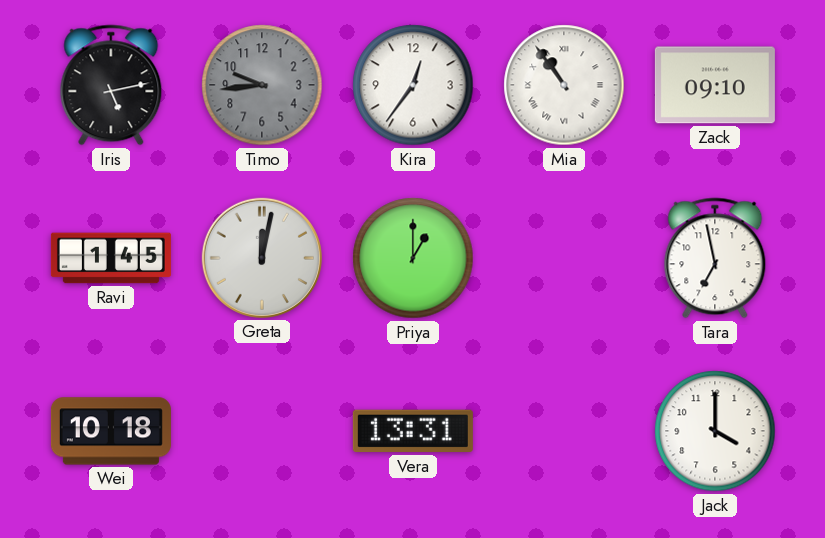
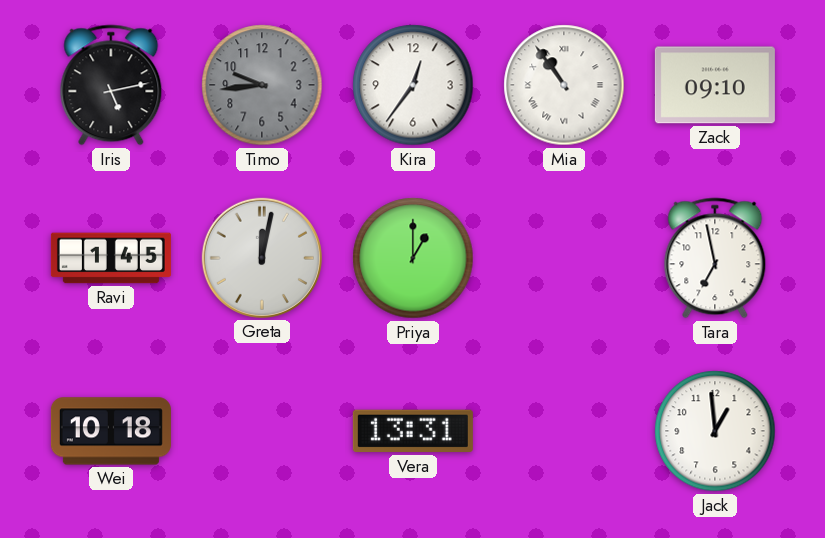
Jack: 4:00 -> 12:59 (715, 431)
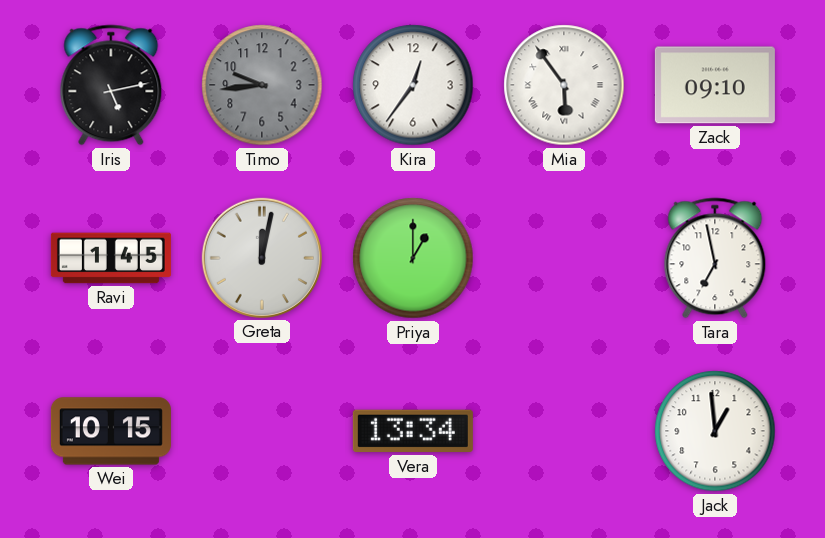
Mia: 10:54 -> 5:54 (564, 85)
Wei: 10:18 -> 10:15 (111, 431)
Vera: 13:31 -> 13:34 (413, 431)
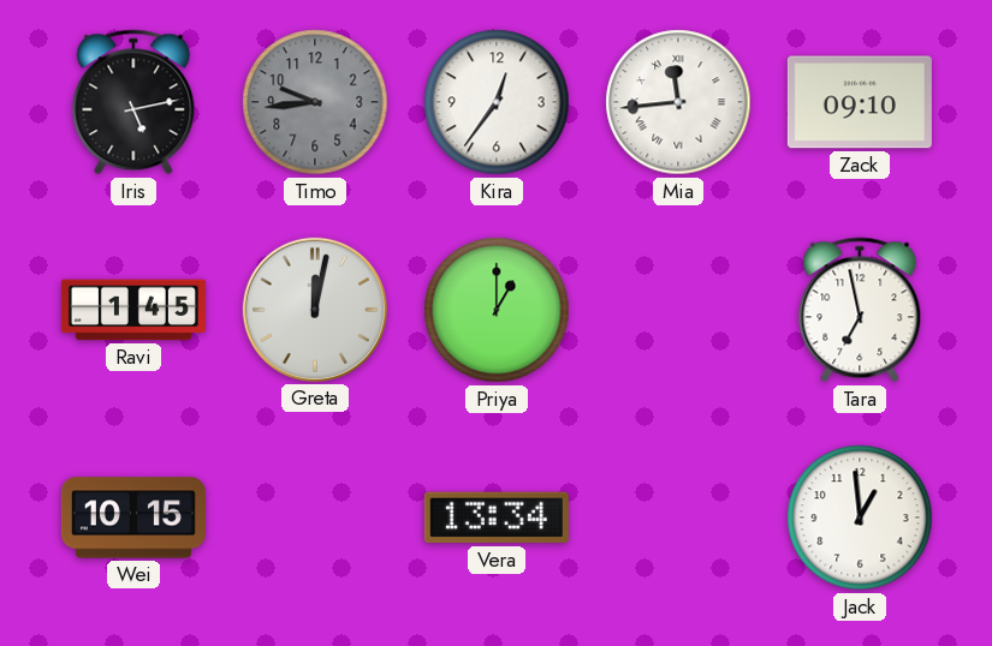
Mia: 5:54 -> 11:44 (678, 102)
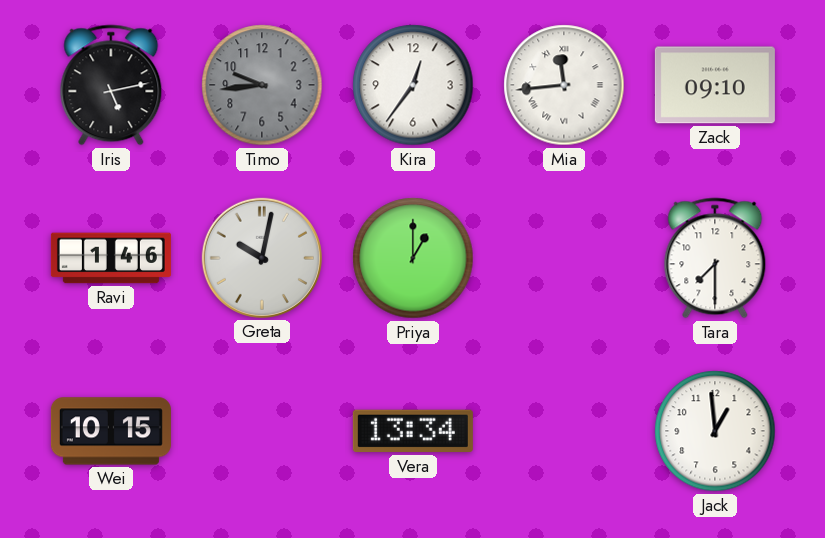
Ravi: 1:45 -> 1:46 (111, 258)
Greta: 12:02 -> 10:02 (262, 258)
Tara: 6:58 -> 7:30 (715, 258)
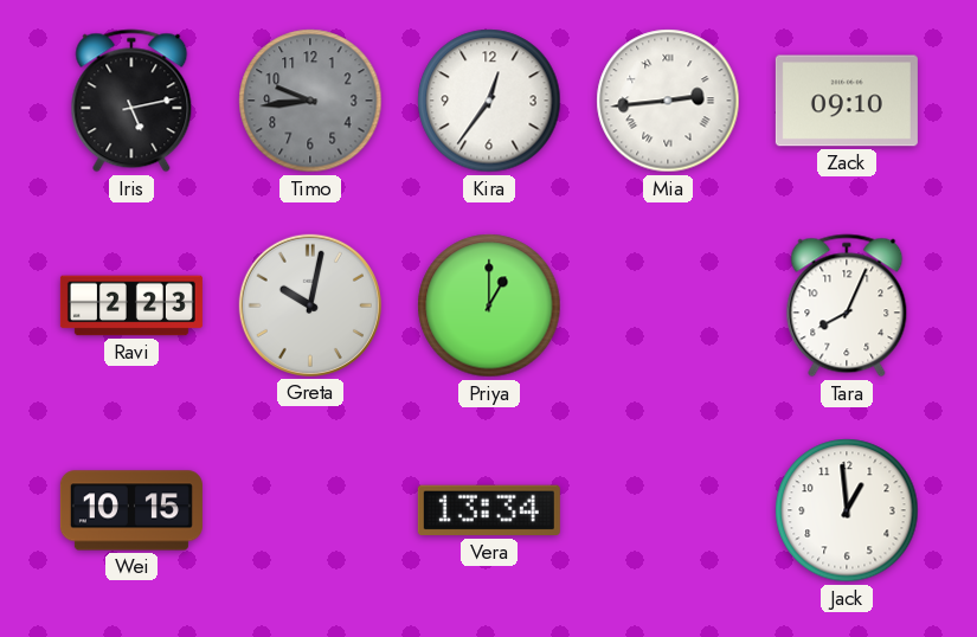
Mia: 11:44 -> 2:44 (668, 101)
Ravi: 1:46 -> 2:23 (131, 305)
Tara: 7:30 -> 8:04 (847, 305)
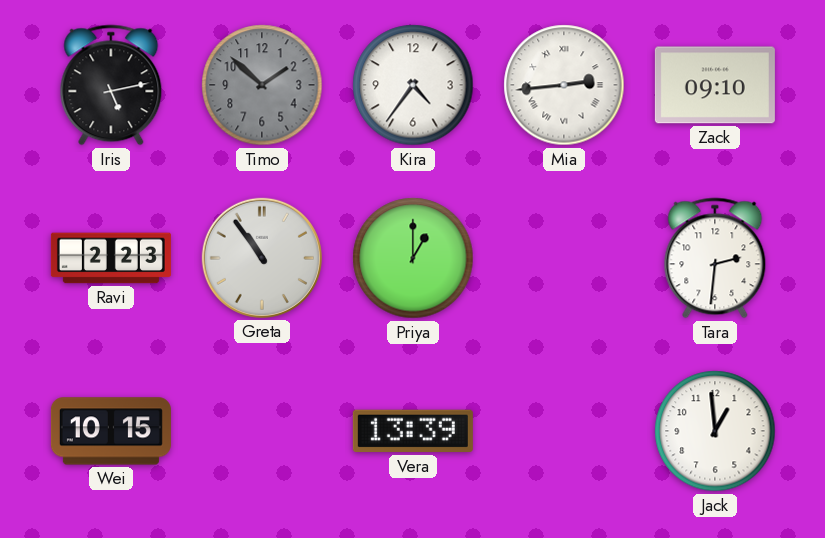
Timo: 9:44 -> 1:52 (262, 85)
Kira: 12:36 -> 4:36 (413, 85)
Greta: 10:02 -> 10:54 (262, 258)
Tara: 8:04 -> 2:31 (715, 258)
Vera: 13:34 -> 13:39 (413, 431)
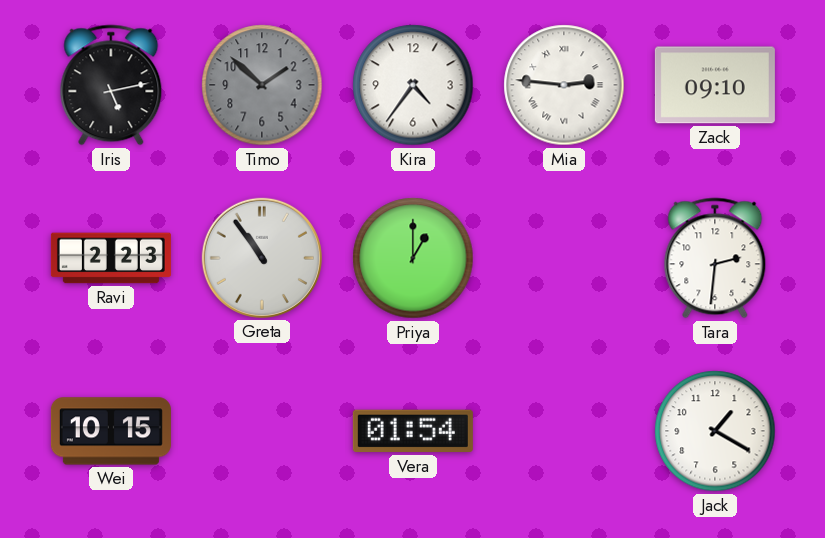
Mia: 2:44 -> 2:46 (564, 85)
Vera: 13:39 -> 01:54 (413, 431)
Jack: 12:59 -> 1:20 (715, 431)
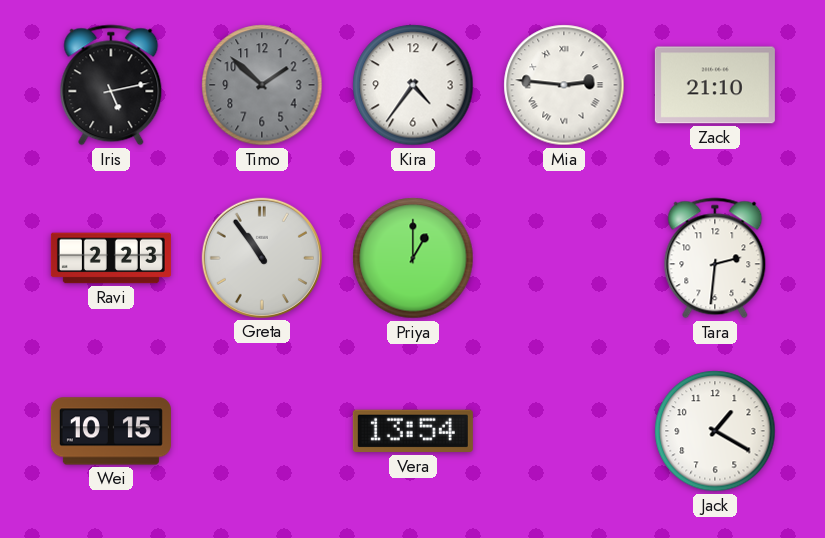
Zack: 09:10 -> 21:10 (715, 85)
Vera: 01:54 -> 13:54 (413, 431)
